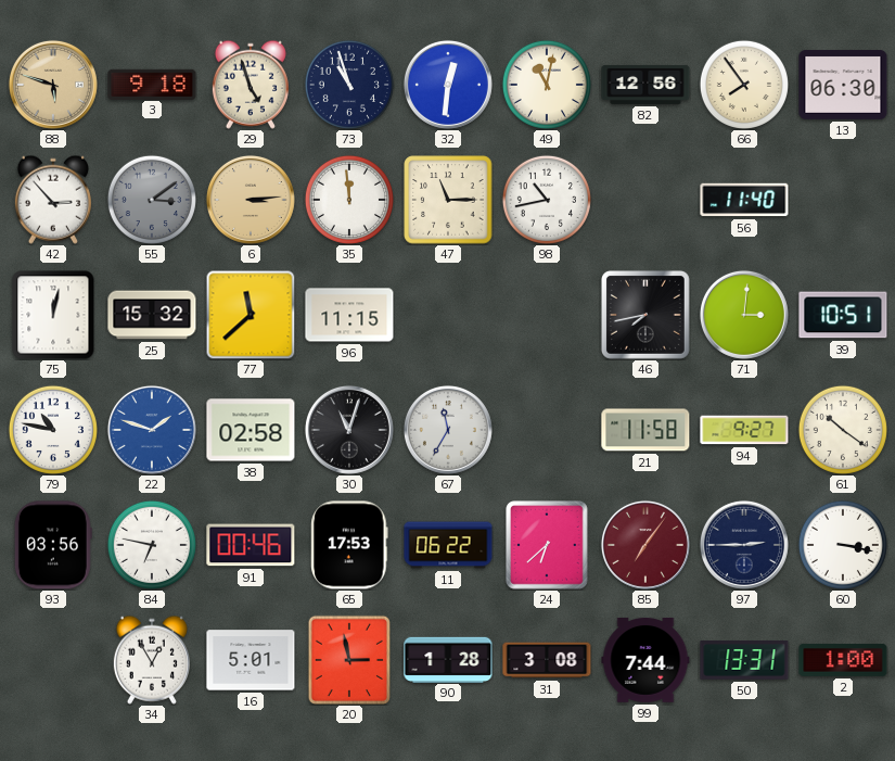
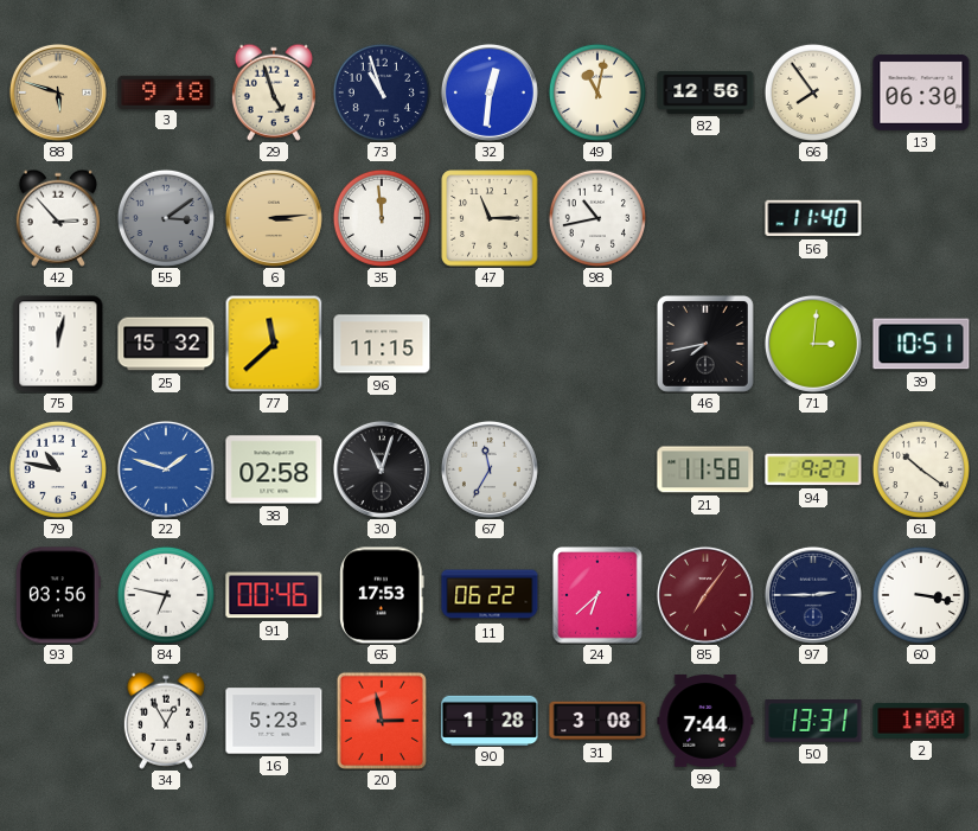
16: 5:01 -> 5:23 (274, 721)
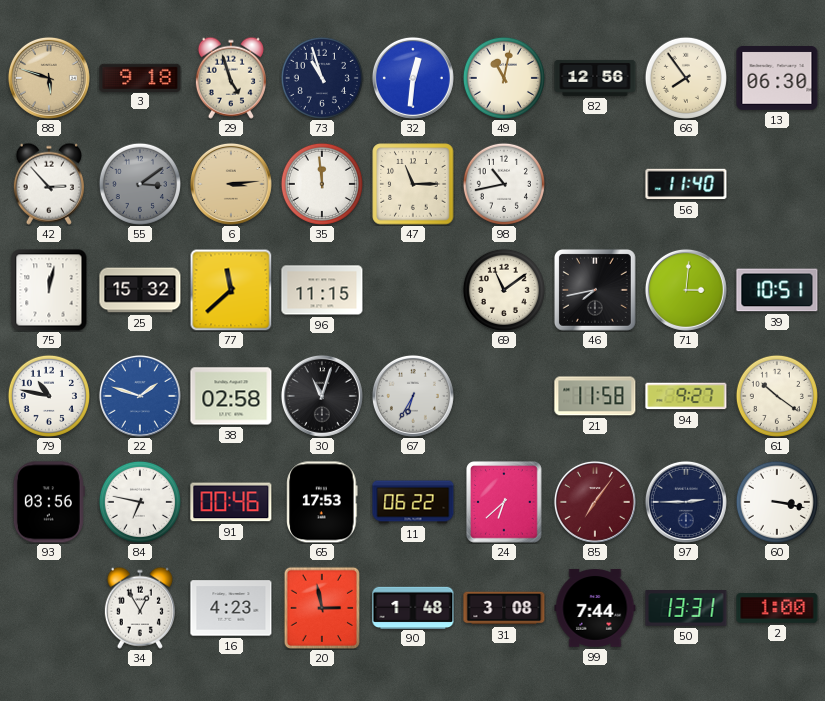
69: none -> 11:09 (504, 290)
67: 11:35 -> 6:35 (413, 396)
16: 5:23 -> 4:23 (231, 608)
90: 1:28 -> 1:48 (413, 607)
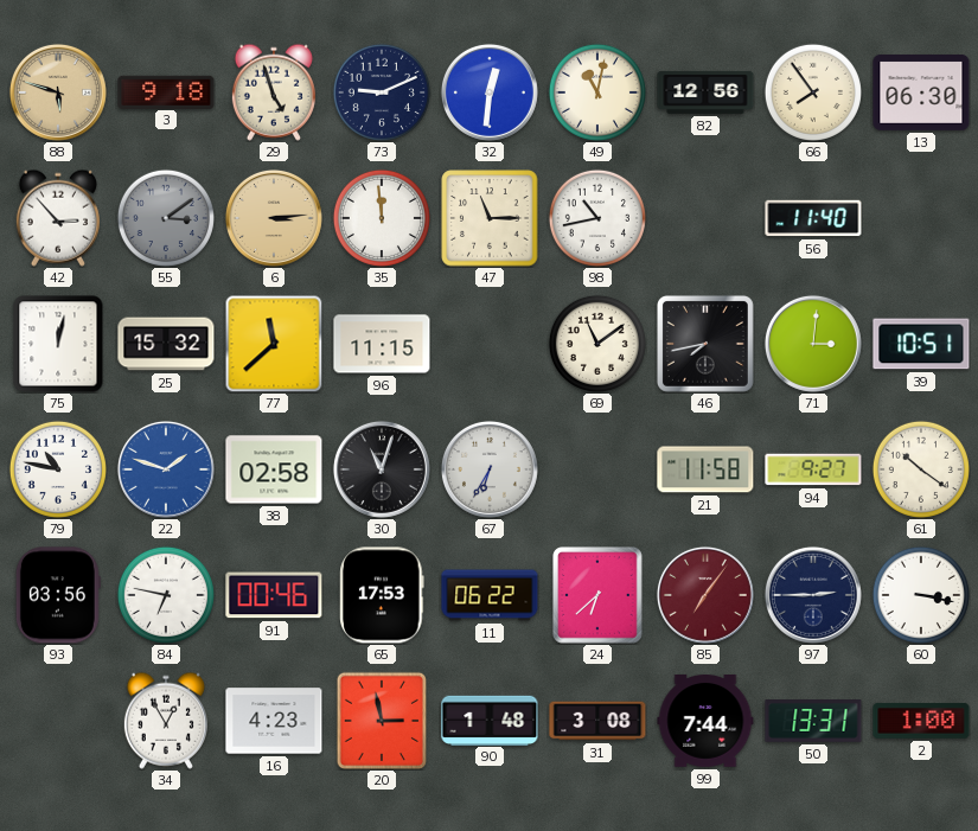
73: 10:57 -> 9:11 (382, 92)
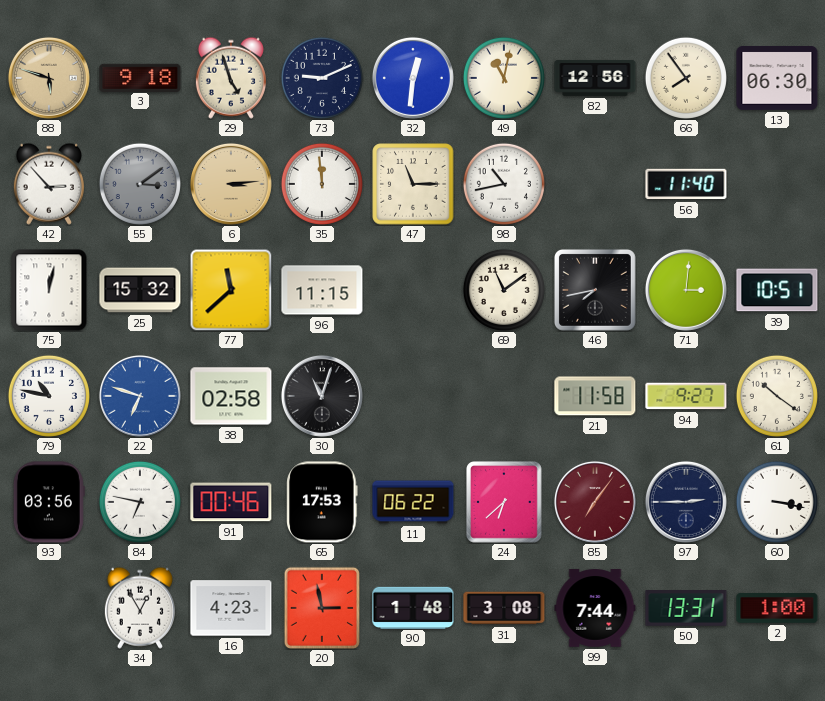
22: 1:48 -> 6:48 (140, 396)
67: 6:35 -> none (490, 469)
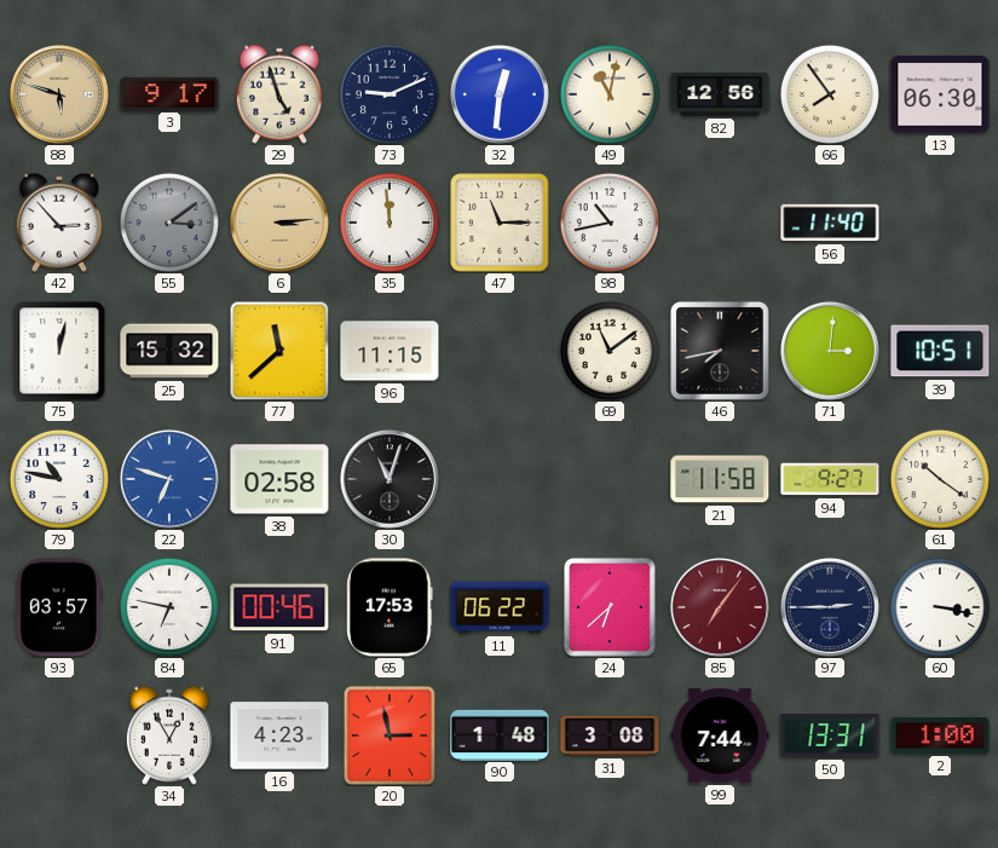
3: 9:18 -> 9:17 (169, 93)
93: 03:56 -> 03:57 (59, 607)
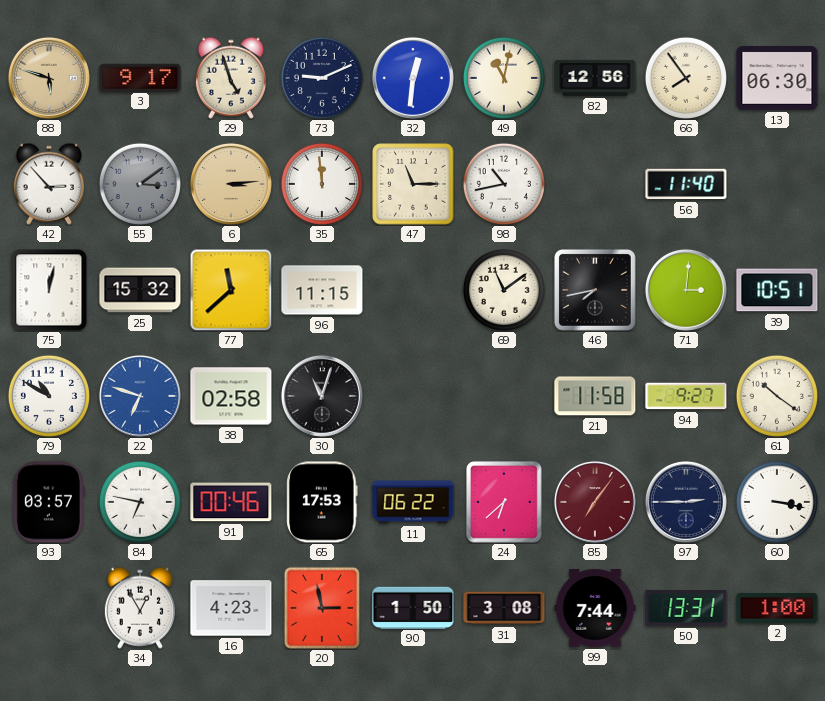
79: 10:47 -> 10:50 (49, 396)
90: 1:48 -> 1:50 (413, 607)
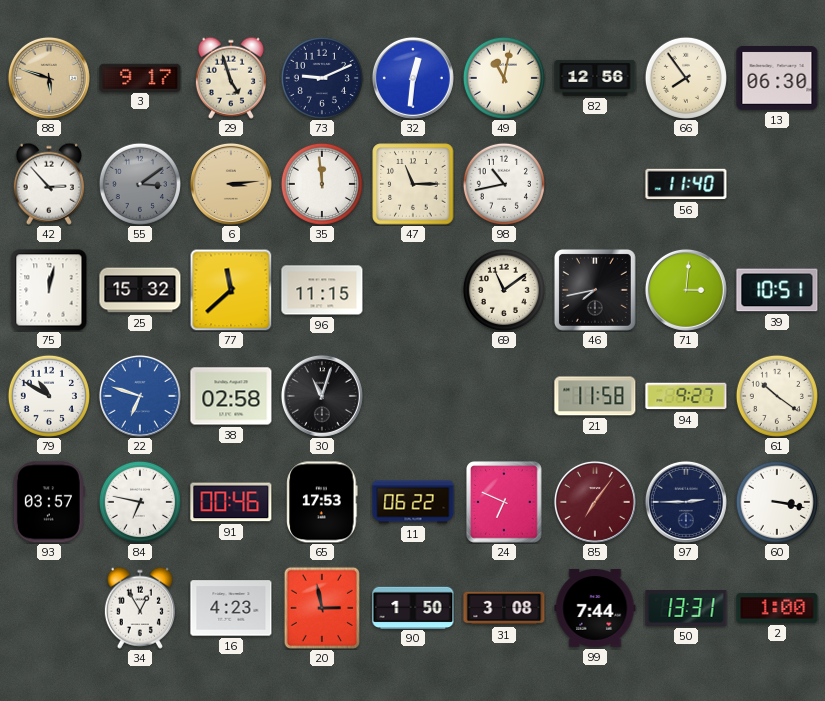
24: 6:38 -> 6:49 (505, 503)
